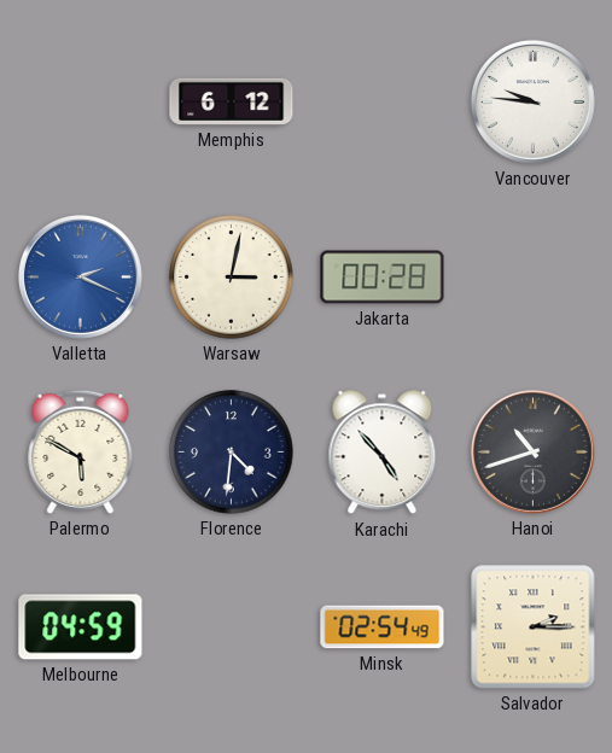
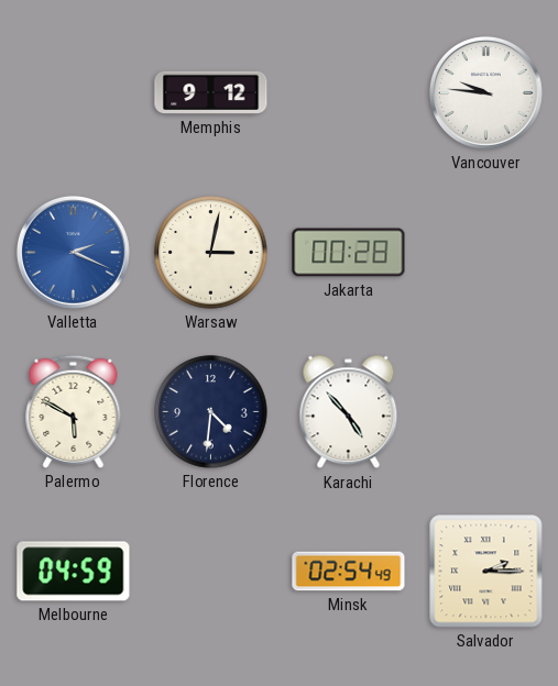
Memphis: 6:12 -> 9:12 (211, 92)
Hanoi: 10:42 -> none (532, 451)
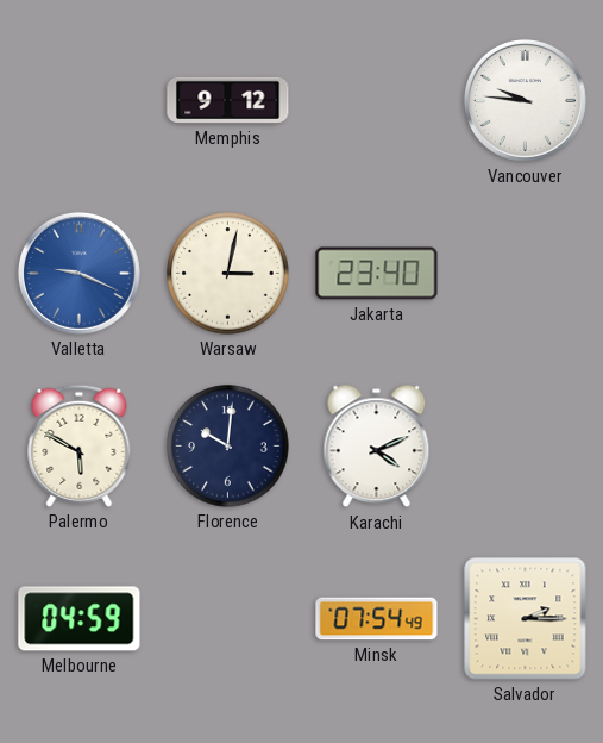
Valletta: 2:19 -> 9:19 (78, 273)
Jakarta: 00:28 -> 23:40 (377, 274)
Florence: 4:31 -> 10:01 (228, 447)
Karachi: 4:53 -> 4:11 (377, 447)
Minsk: 02:54 -> 07:54 (377, 619)
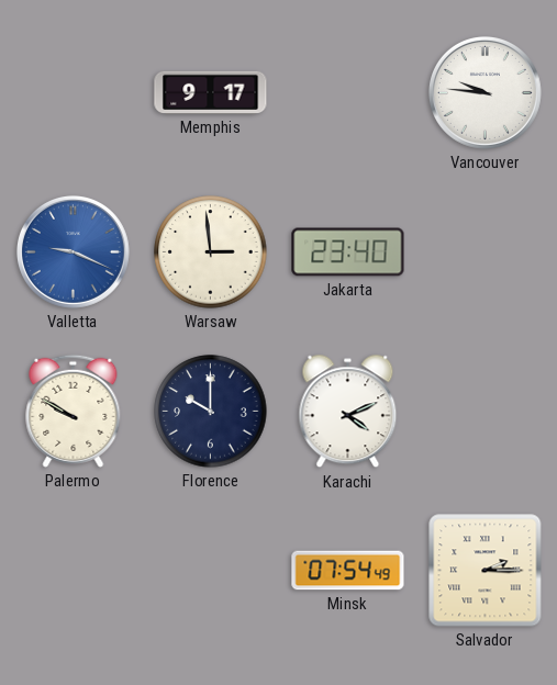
Memphis: 9:12 -> 9:17 (211, 92)
Warsaw: 3:02 -> 2:59 (211, 252)
Palermo: 5:50 -> 9:50 (74, 411)
Florence: 10:01 -> 10:00 (211, 412)
Melbourne: 04:59 -> none (80, 619)
